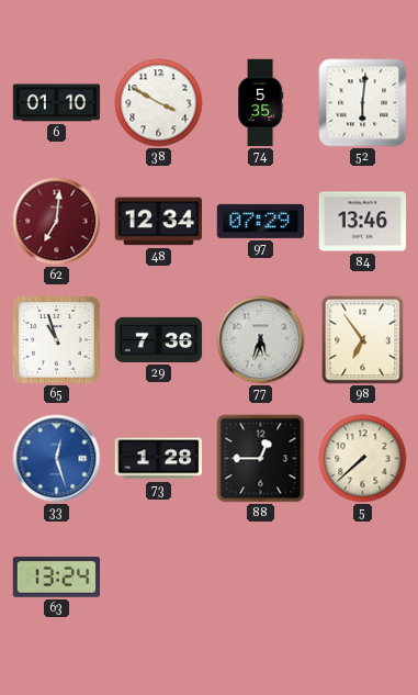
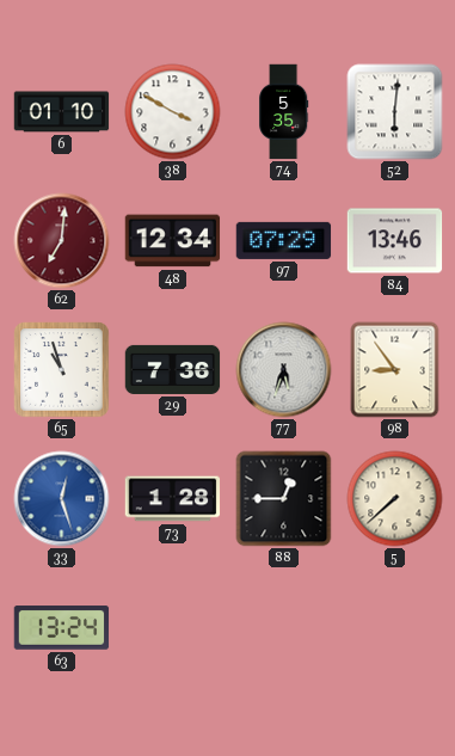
98: 6:54 -> 8:54 (395, 370)
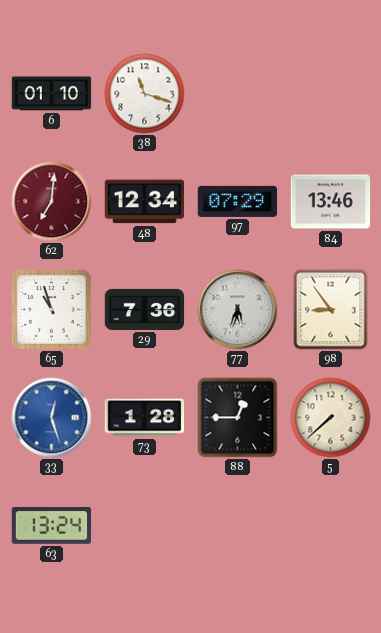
38: 3:50 -> 11:18 (145, 94)
74: 5:35 -> none (283, 112)
52: 6:01 -> none (395, 112)
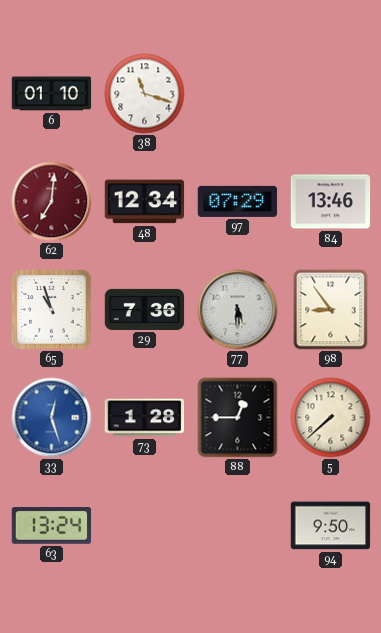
77: 5:33 -> 5:30 (238, 310)
94: none -> 9:50 (331, 526)
